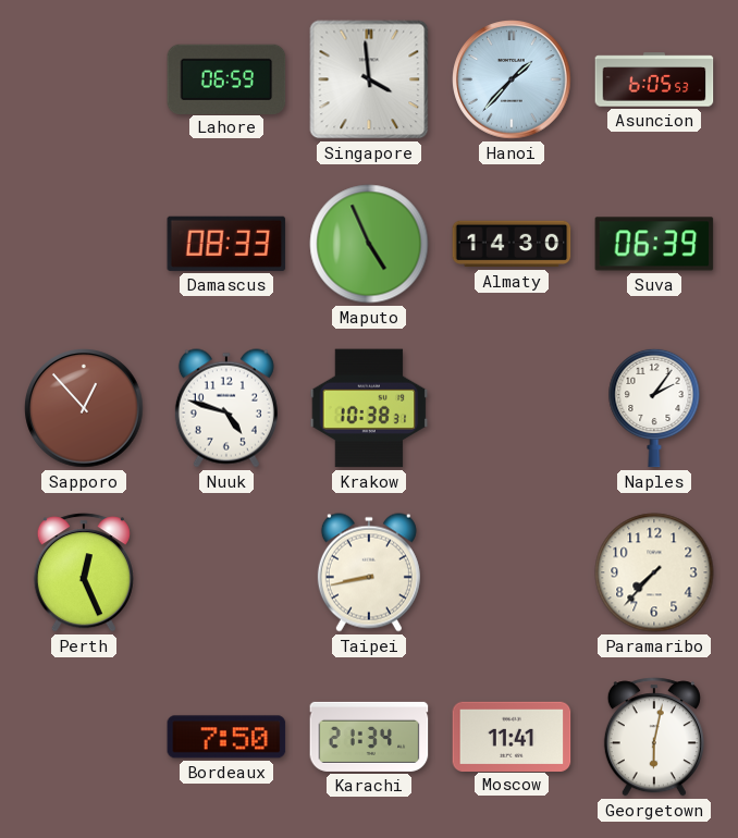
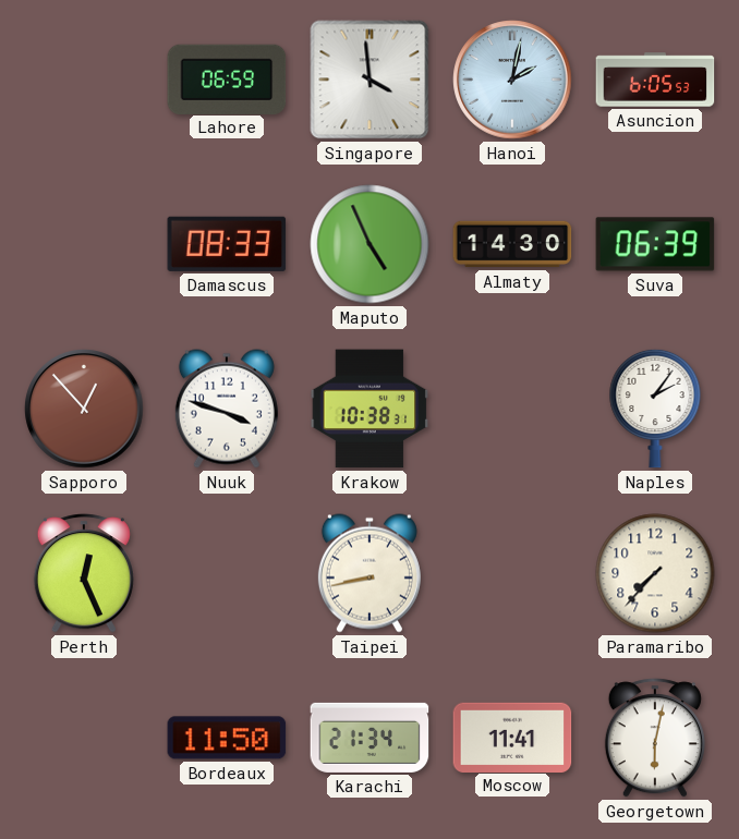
Hanoi: 1:37 -> 2:02 (512, 80)
Nuuk: 4:48 -> 3:48 (227, 409)
Bordeaux: 7:50 -> 11:50 (227, 738)
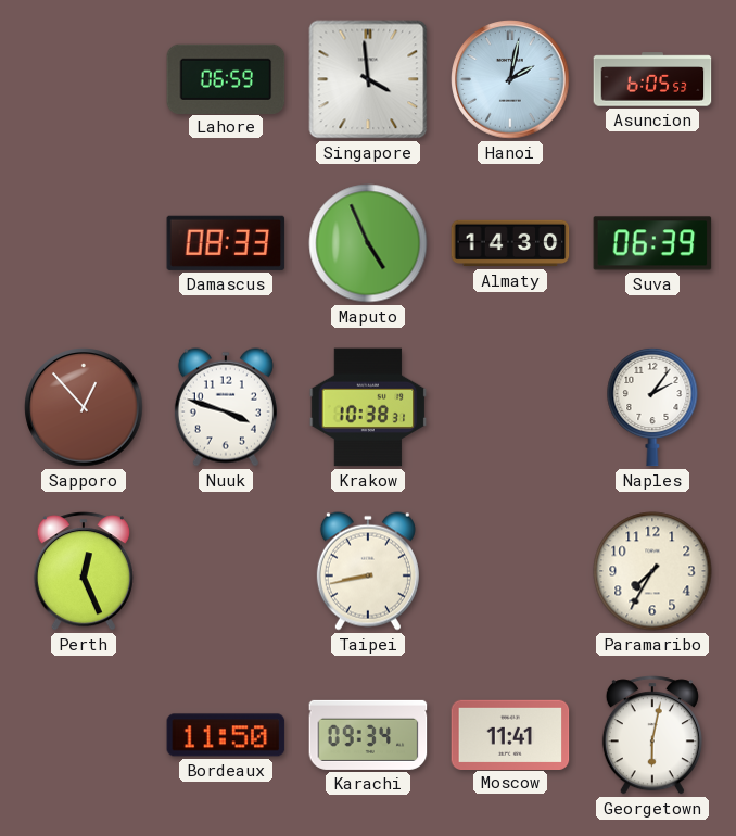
Paramaribo: 7:37 -> 7:35 (652, 571)
Karachi: 21:34 -> 09:34 (368, 735)
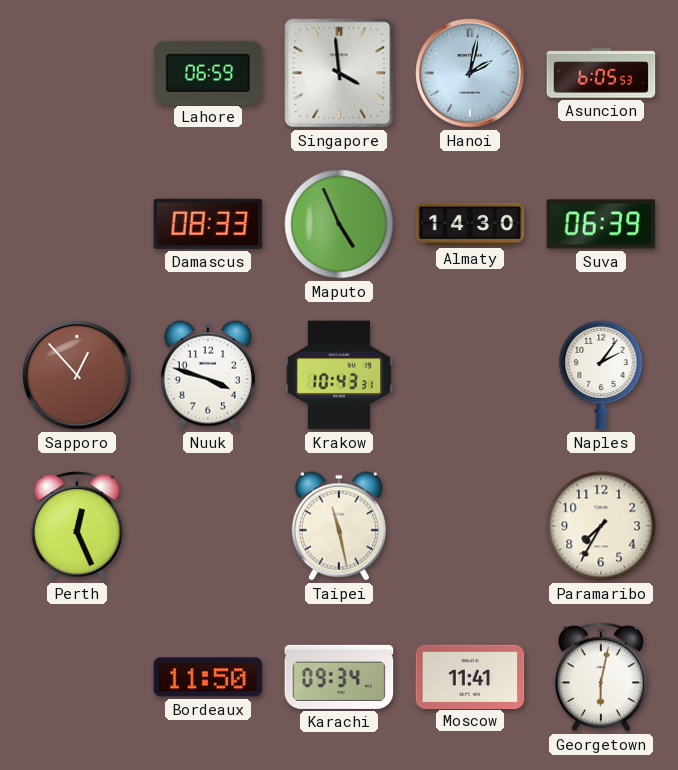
Krakow: 10:38 -> 10:43 (339, 375)
Taipei: 8:43 -> 11:28 (339, 526)
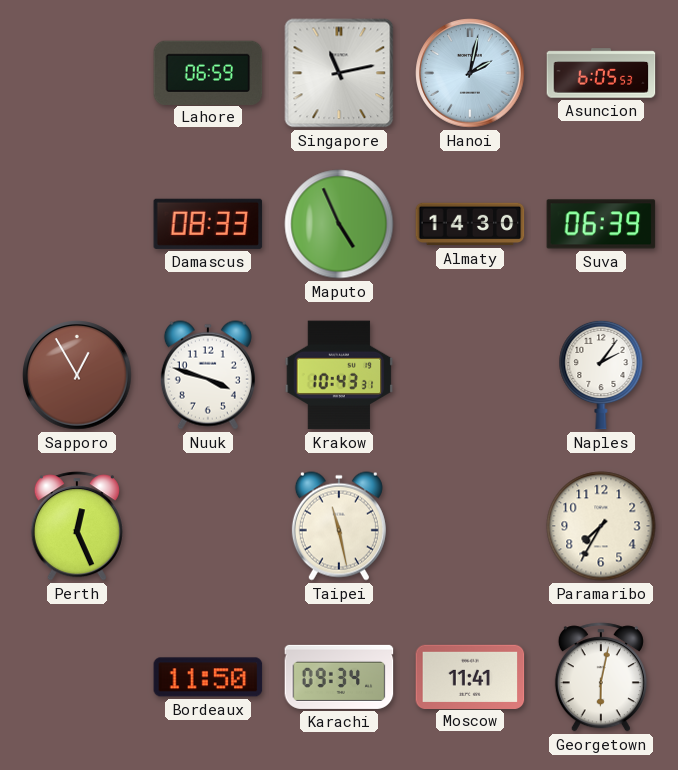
Singapore: 3:59 -> 11:13 (339, 73)
Sapporo: 12:53 -> 12:55 (77, 375)
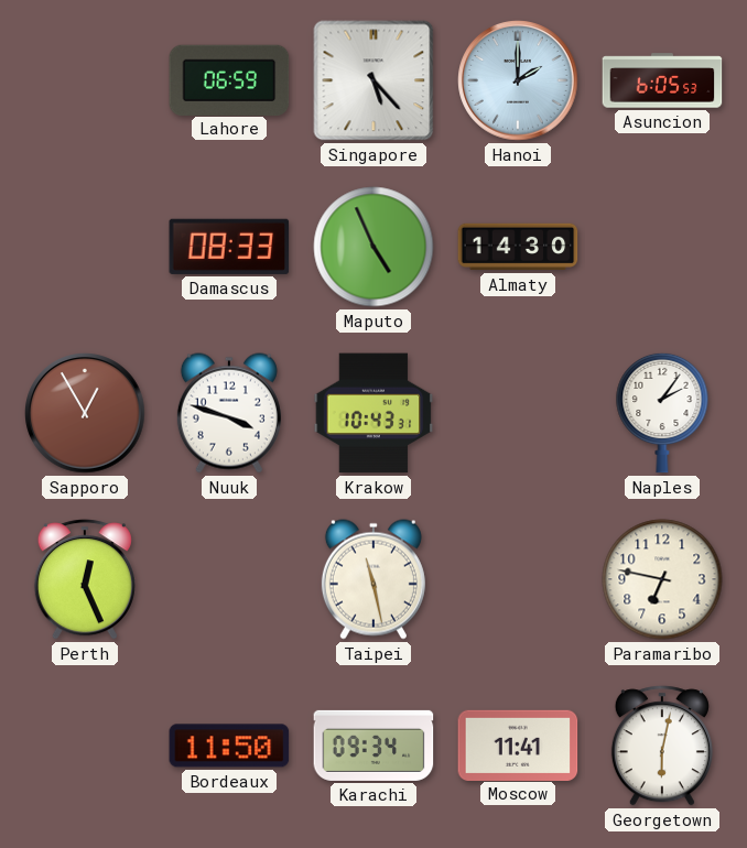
Singapore: 11:13 -> 5:23 (373, 80)
Hanoi: 2:02 -> 2:00 (518, 80)
Suva: 06:39 -> none (601, 224)
Paramaribo: 7:35 -> 6:47 (662, 579)
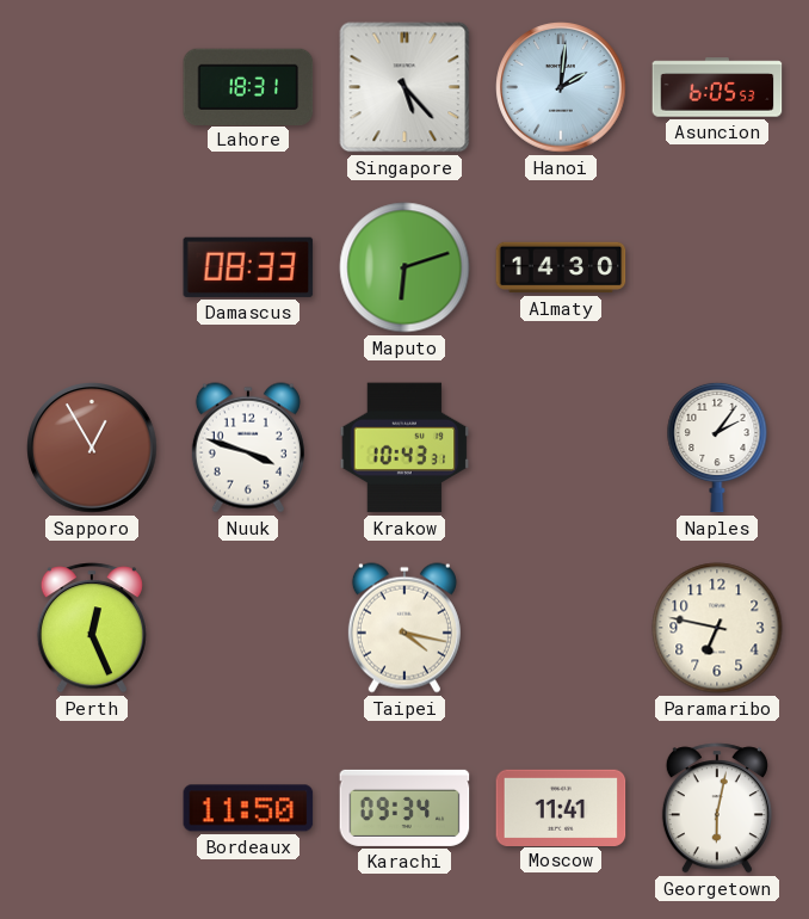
Lahore: 06:59 -> 18:31 (248, 86)
Hanoi: 2:00 -> 2:01 (561, 87)
Maputo: 4:56 -> 6:12 (404, 267)
Taipei: 11:28 -> 4:17 (404, 628)
